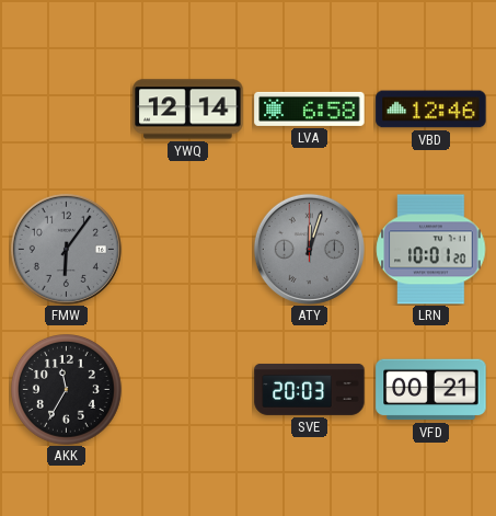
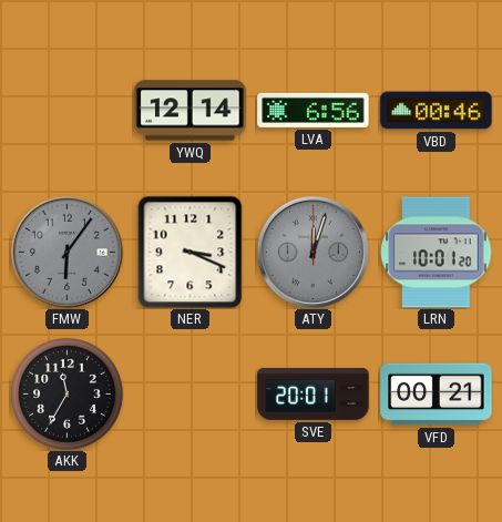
LVA: 6:58 -> 6:56 (314, 110)
VBD: 12:46 -> 00:46 (437, 111)
NER: none -> 3:19 (191, 252)
SVE: 20:03 -> 20:01 (314, 393)
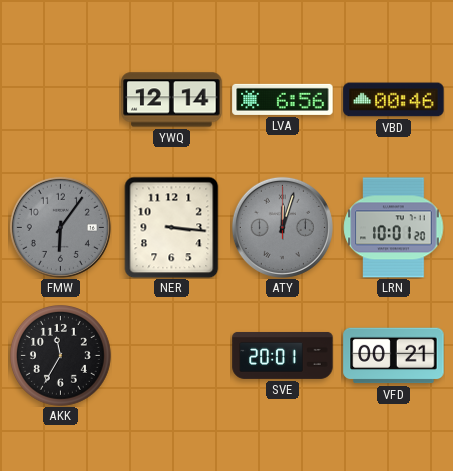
NER: 3:19 -> 3:16 (172, 227)
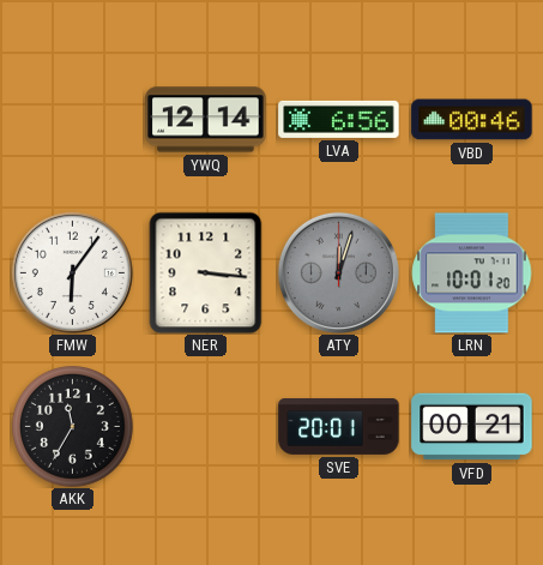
FMW dial: grey -> white (72, 272)
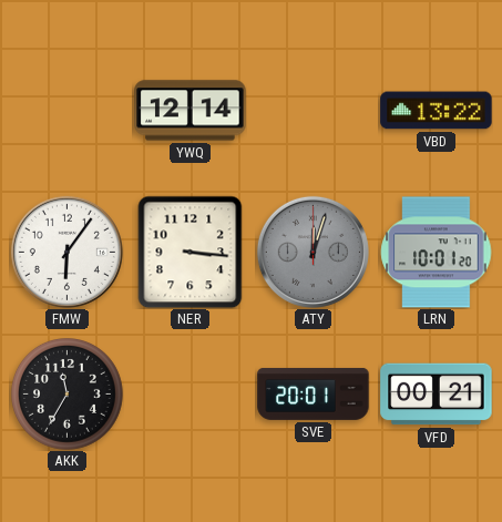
LVA: 6:56 -> none (339, 119)
VBD: 00:46 -> 13:22 (437, 111)
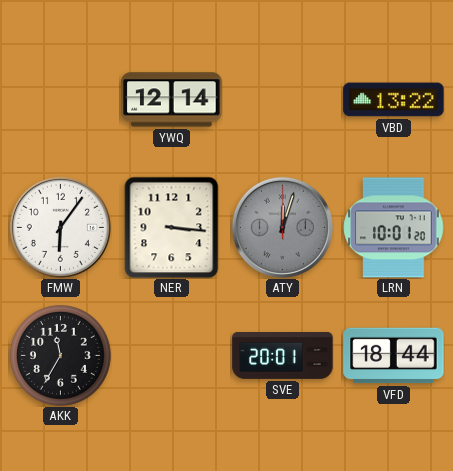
VFD: 00:21 -> 18:44 (394, 356)
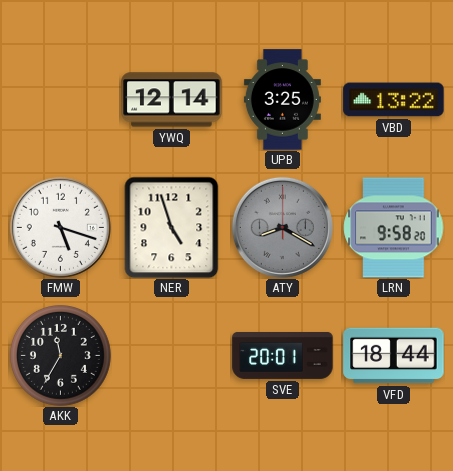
UPB: none -> 3:25 (282, 100)
FMW: 6:06 -> 5:18 (60, 227)
NER: 3:16 -> 4:57 (172, 227)
ATY: 12:03 -> 8:20 (282, 227)
LRN: 10:01 -> 9:58 (394, 228)
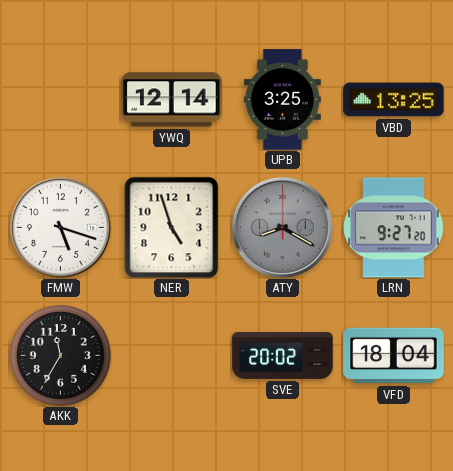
VBD: 13:22 -> 13:25 (394, 100)
LRN: 9:58 -> 9:27 (394, 228)
SVE: 20:01 -> 20:02 (283, 355)
VFD: 18:44 -> 18:04 (394, 356)
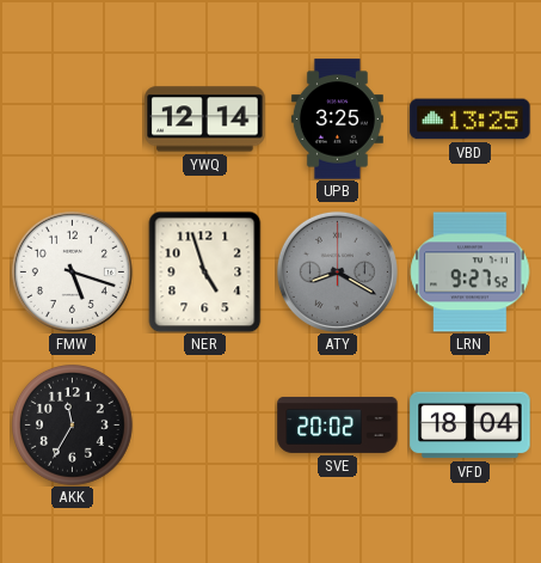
LRN: 9:27:20 -> 9:27:52 (471, 273)
